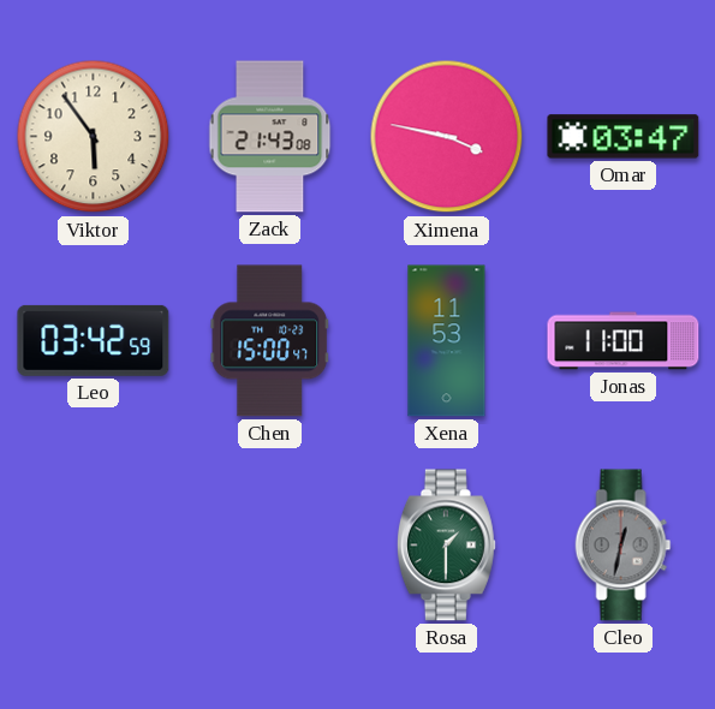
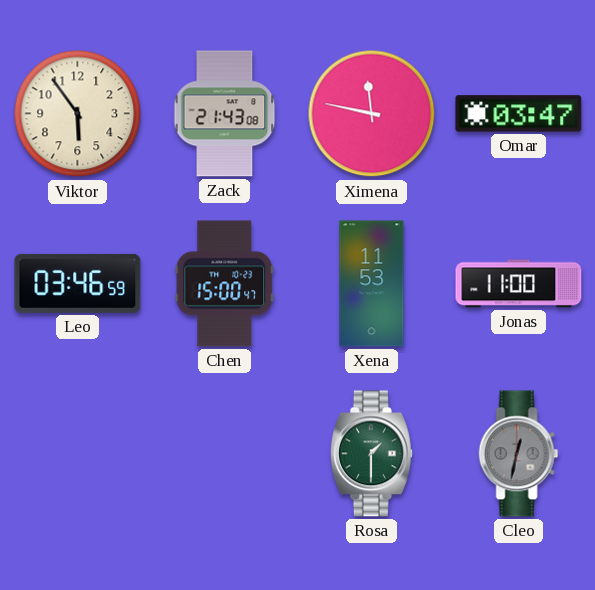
Ximena: 3:47 -> 11:47 (372, 114)
Leo: 03:42 -> 03:46 (78, 283)
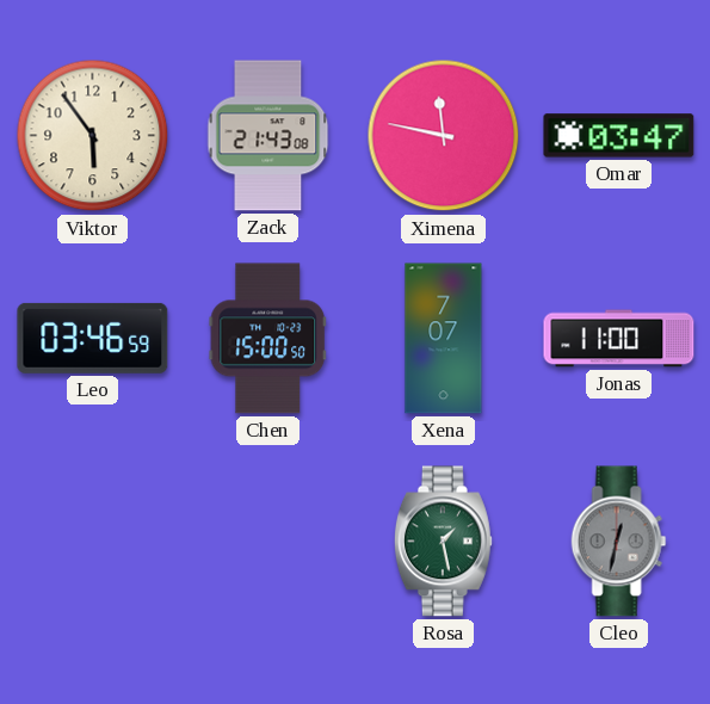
Chen: 15:00:47 -> 15:00:50 (267, 339)
Xena: 11:53 -> 7:07 (444, 339)
Rosa: 1:30 -> 1:28 (443, 542)
